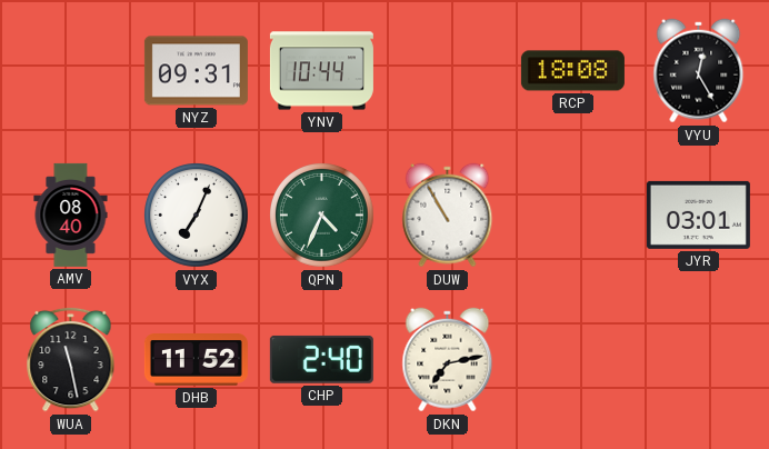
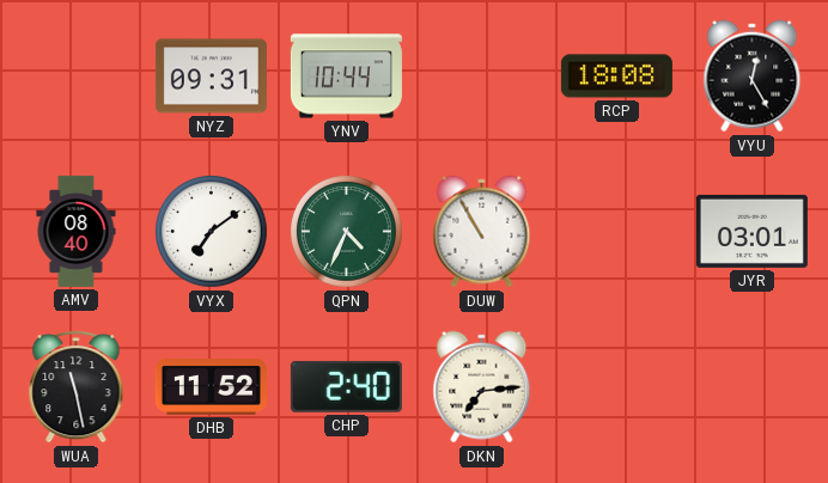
VYX: 7:04 -> 7:09 (212, 232)
DKN: 7:13 -> 7:14 (482, 387)
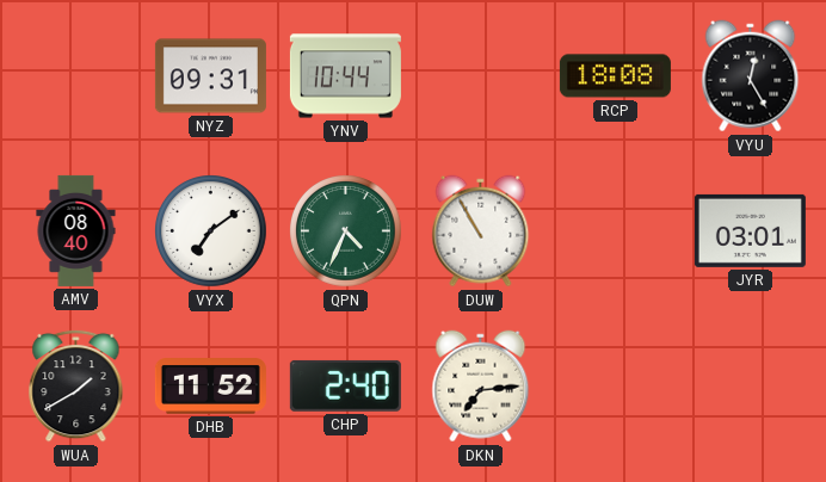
WUA: 11:28 -> 1:40 (76, 385)
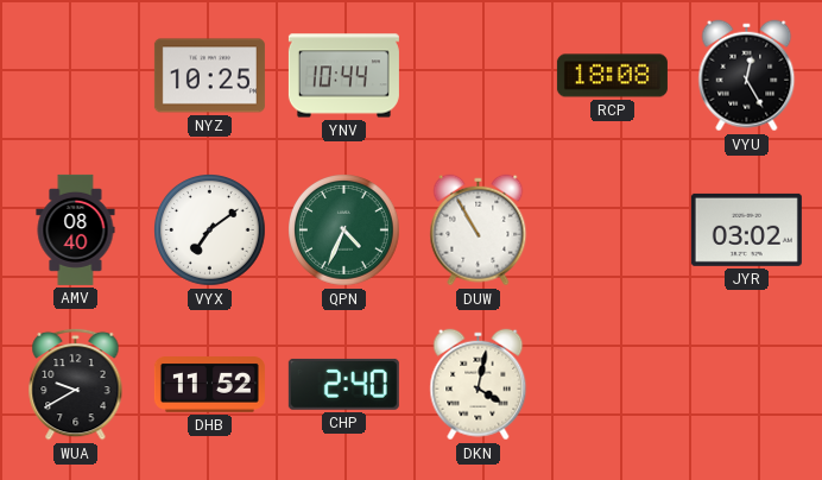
NYZ: 09:31 -> 10:25 (209, 76)
JYR: 03:01 -> 03:02 (746, 229)
WUA: 1:40 -> 9:40 (76, 384)
DKN: 7:14 -> 4:02 (479, 385)
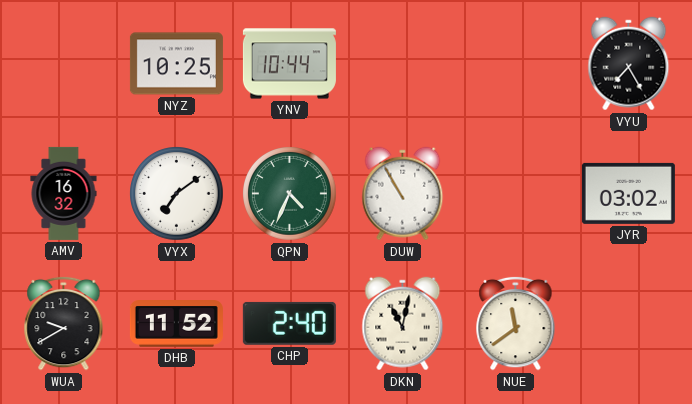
RCP: 18:08 -> none (612, 76)
VYU: 12:25 -> 7:25 (629, 64)
AMV: 08:40 -> 16:32 (64, 193)
DKN: 4:02 -> 11:02 (403, 324)
NUE: none -> 11:39 (516, 323)
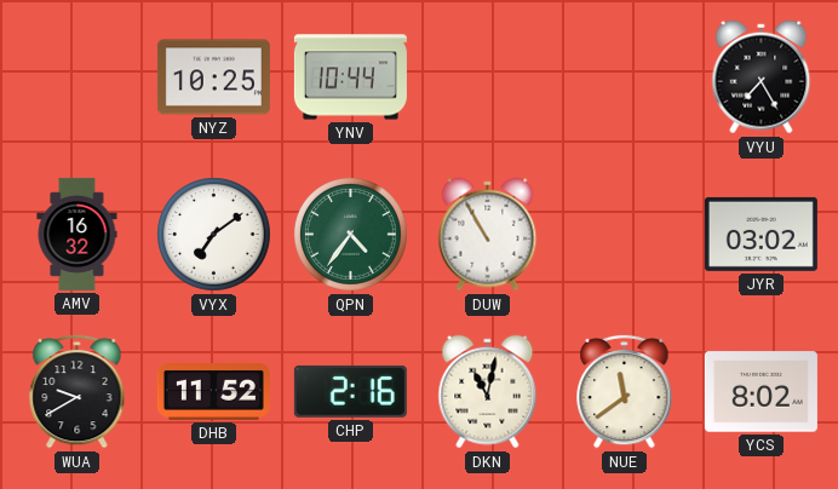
QPN: 4:34 -> 4:36 (351, 235)
CHP: 2:40 -> 2:16 (350, 391)
YCS: none -> 8:02 (760, 392)
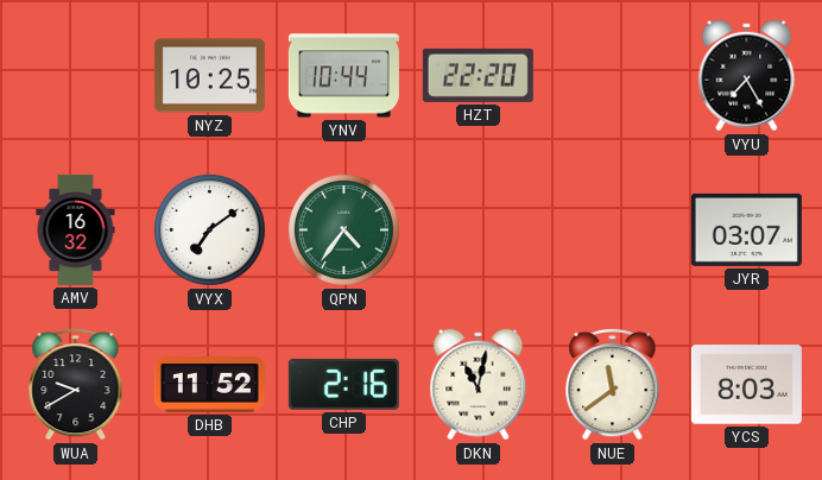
HZT: none -> 22:20 (478, 75)
DUW: 10:55 -> none (488, 235)
JYR: 03:02 -> 03:07 (746, 229)
YCS: 8:02 -> 8:03 (746, 385)
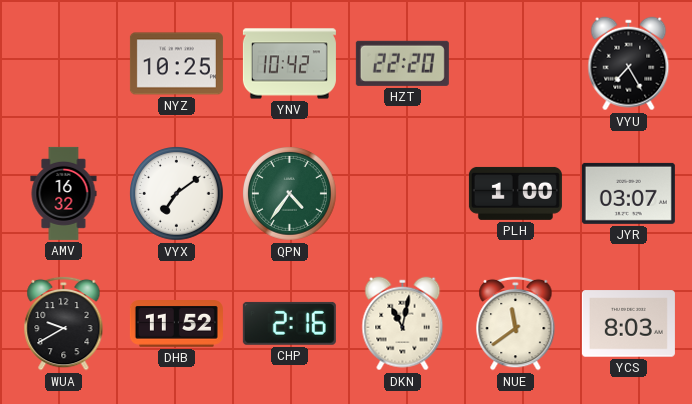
YNV: 10:44 -> 10:42 (289, 64)
PLH: none -> 1:00 (515, 193)
